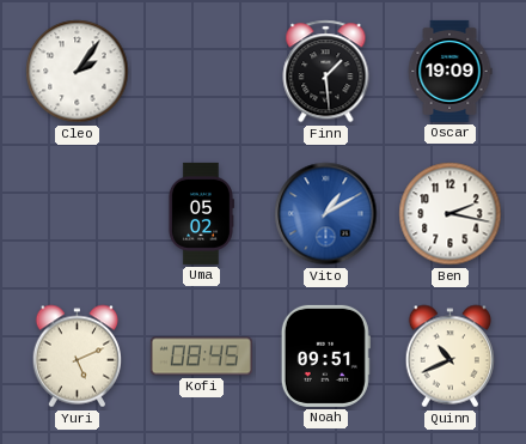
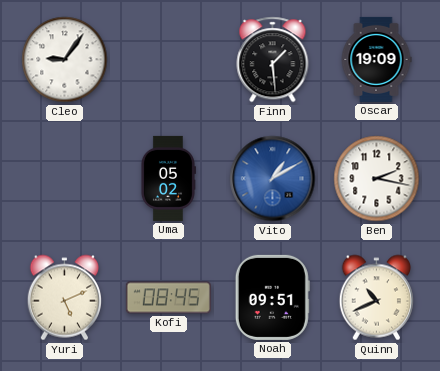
Cleo: 2:06 -> 9:06 (65, 60)
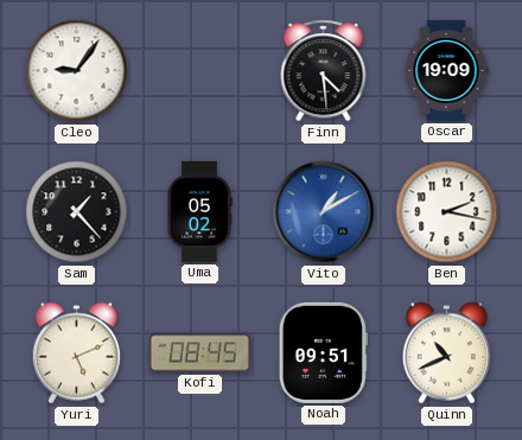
Finn: 1:29 -> 4:29 (324, 71)
Sam: none -> 1:23 (77, 212)
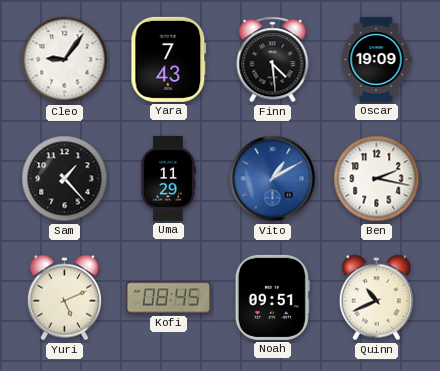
Yara: none -> 7:43 (169, 59)
Uma: 05:02 -> 11:29 (168, 178)
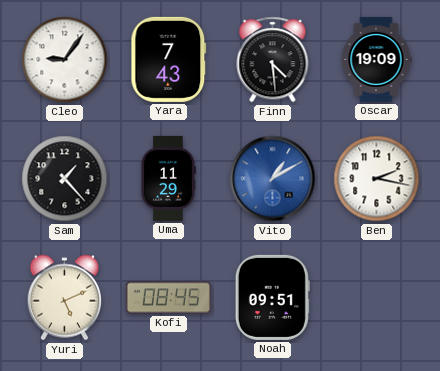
Quinn: 10:41 -> none (376, 298)
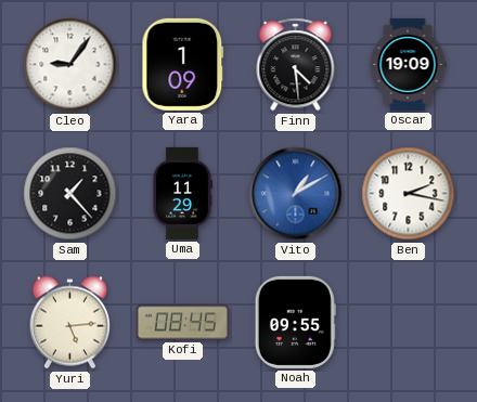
Yara: 7:43 -> 1:09 (183, 64)
Yuri: 5:11 -> 5:14 (69, 323)
Noah: 09:51 -> 09:55 (295, 322)
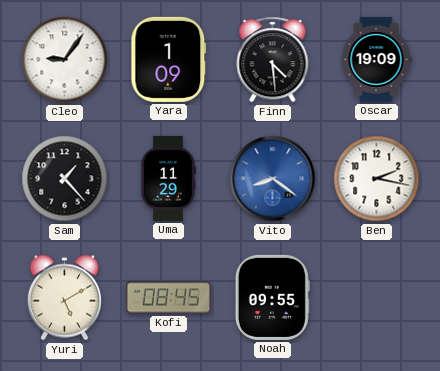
Vito: 1:10 -> 8:21 (273, 179)
Yuri: 5:14 -> 5:10 (64, 298)
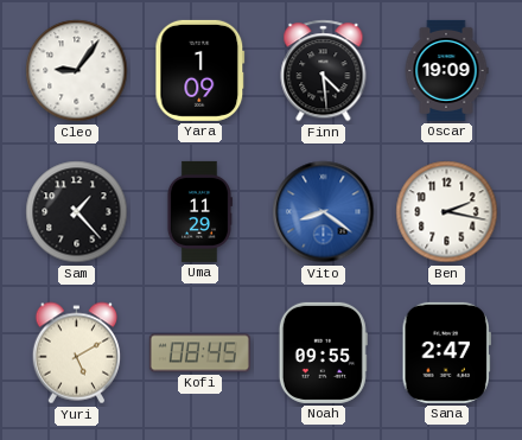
Sana: none -> 2:47 (446, 352)
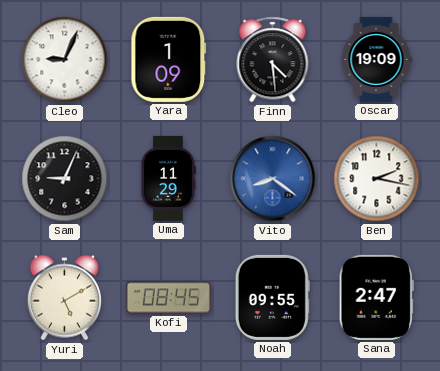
Cleo: 9:06 -> 9:04 (65, 60)
Sam: 1:23 -> 9:04 (65, 179)
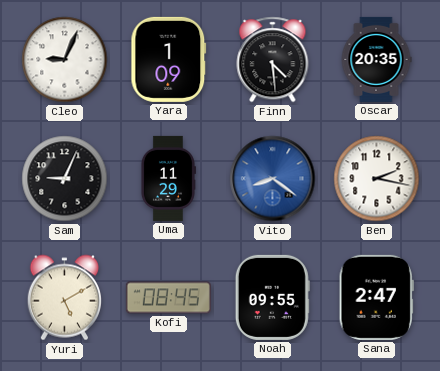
Oscar: 19:09 -> 20:35 (376, 59)
